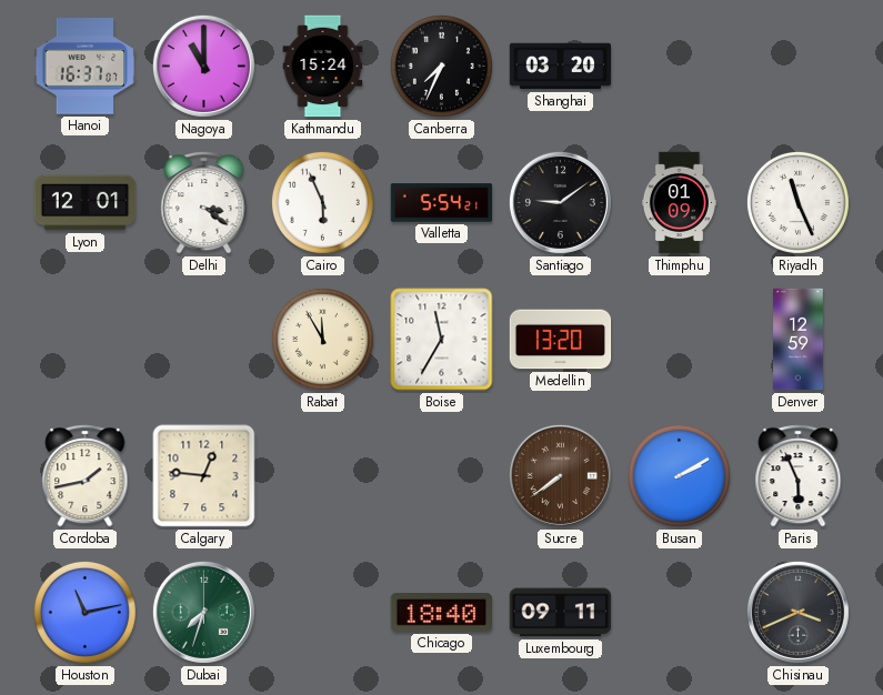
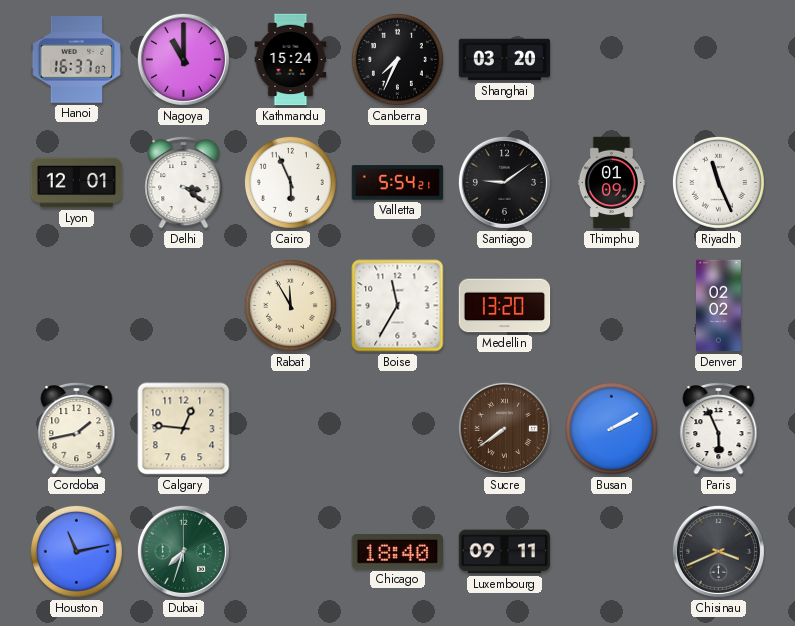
Denver: 12:59 -> 02:02 (719, 306)
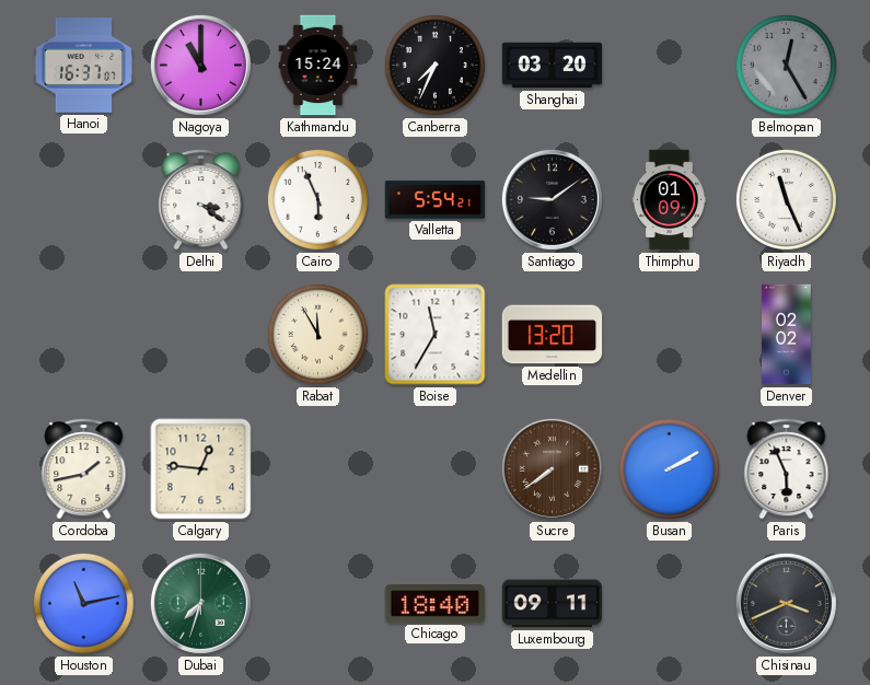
Belmopan: none -> 12:25 (786, 65)
Lyon: 12:01 -> none (77, 183)
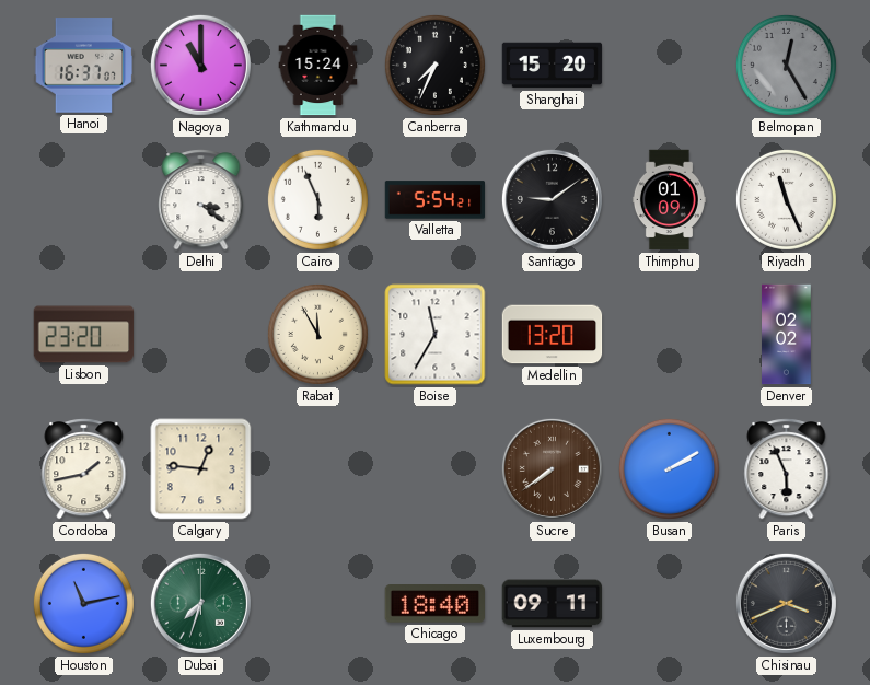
Shanghai: 03:20 -> 15:20 (553, 66)
Lisbon: none -> 23:20 (84, 335)
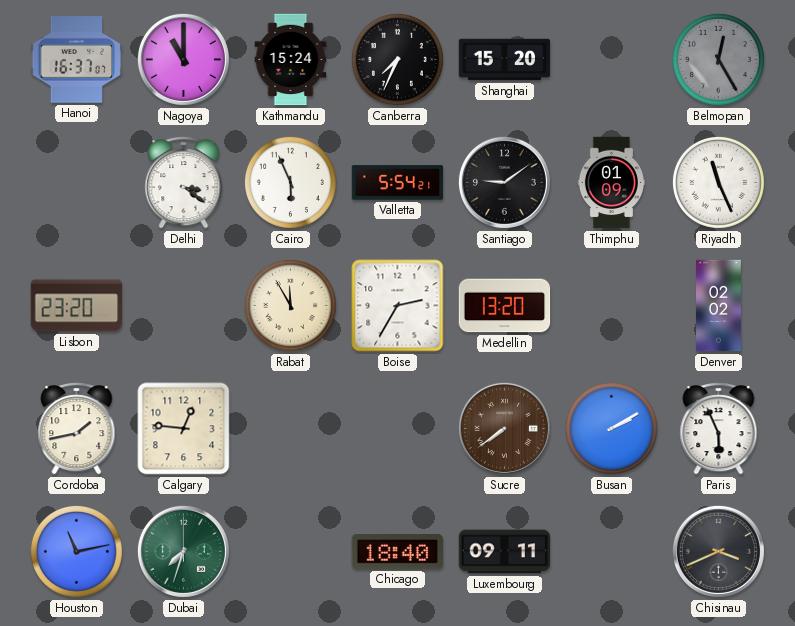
Boise: 11:35 -> 2:35 (398, 306)
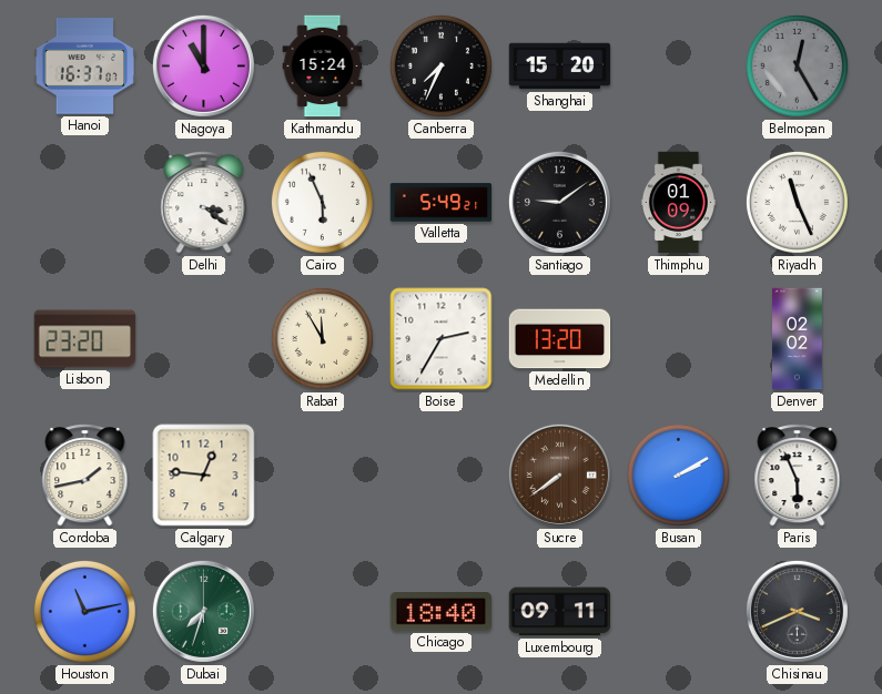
Valletta: 5:54 -> 5:49 (442, 203)
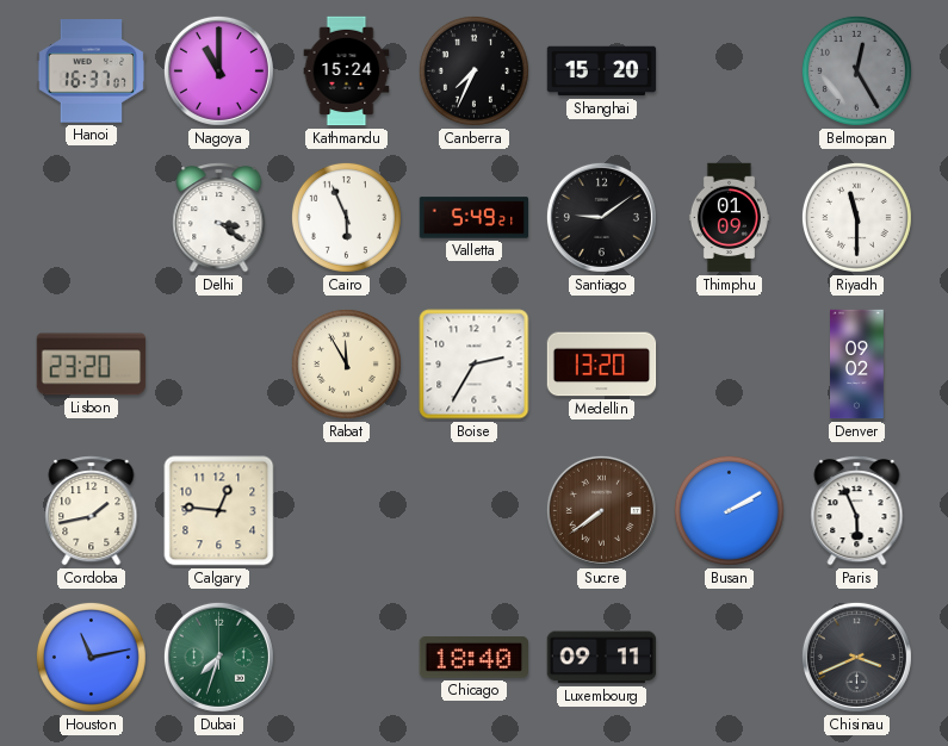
Riyadh: 11:26 -> 11:30 (856, 217)
Denver: 02:02 -> 09:02 (857, 365)
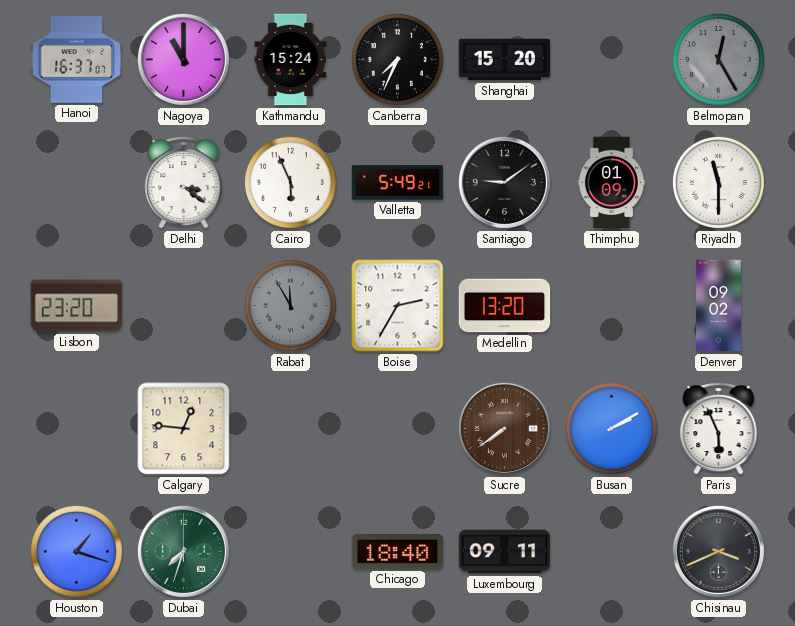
Rabat dial: cream -> grey (290, 305)
Cordoba: 1:43 -> none (92, 511)
Houston: 11:13 -> 1:18 (76, 551)
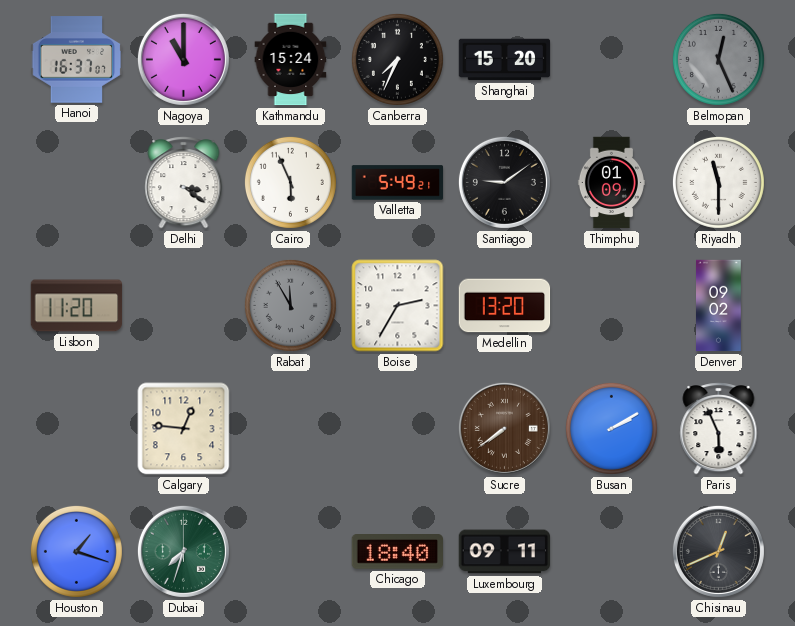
Belmopan: 12:25 -> 12:26 (718, 59)
Lisbon: 23:20 -> 11:20 (77, 306)
Chisinau: 3:41 -> 12:41 (718, 551)
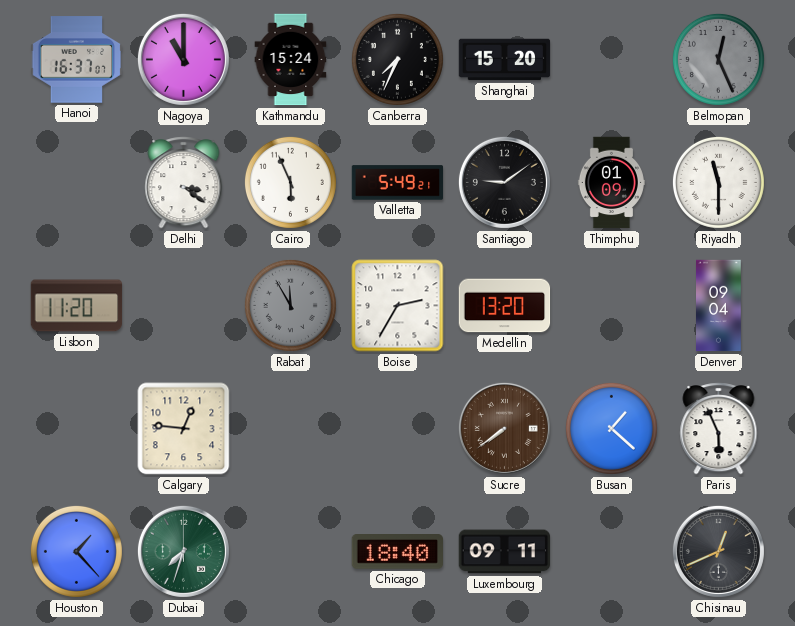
Denver: 09:02 -> 09:04 (719, 306)
Busan: 2:10 -> 1:22 (611, 428)
Houston: 1:18 -> 1:23 (76, 551)
